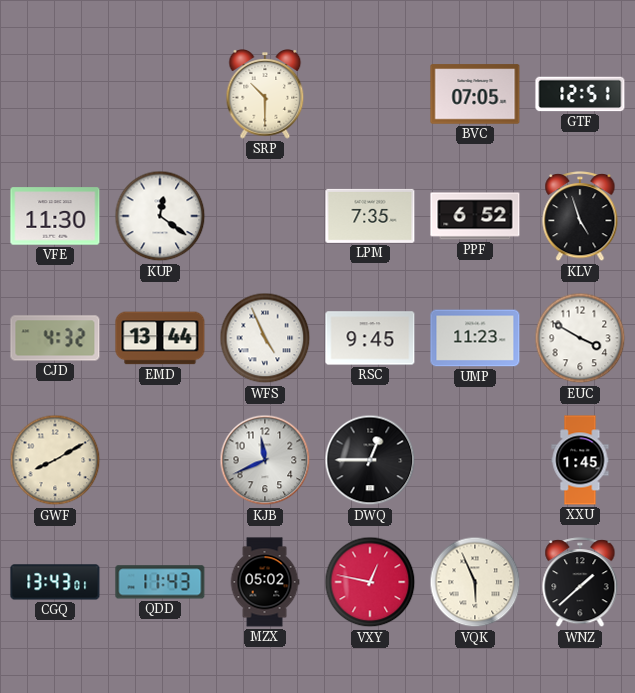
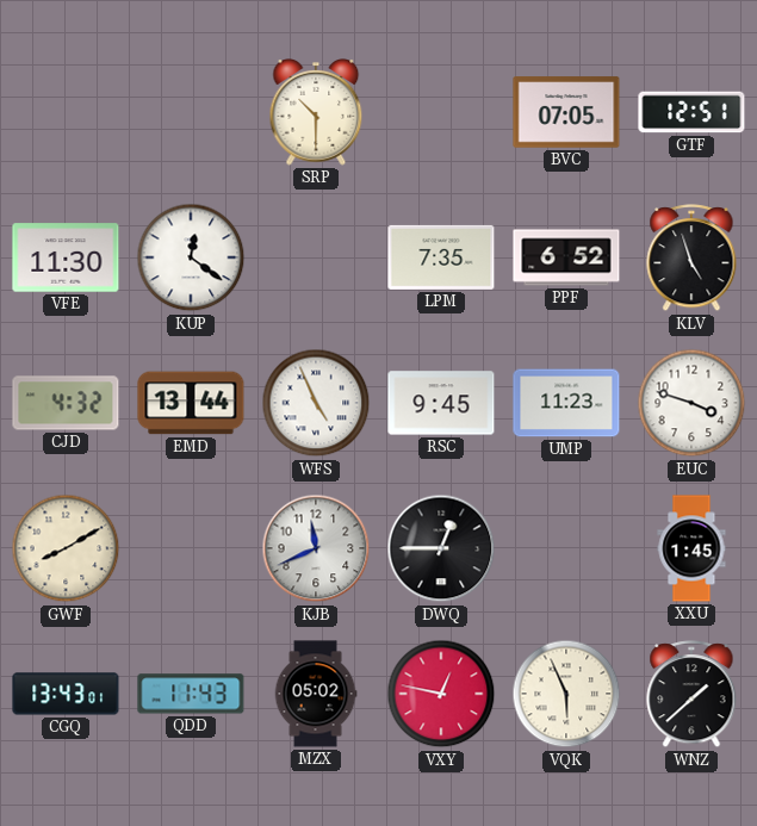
EUC: 3:50 -> 3:48 (691, 403)
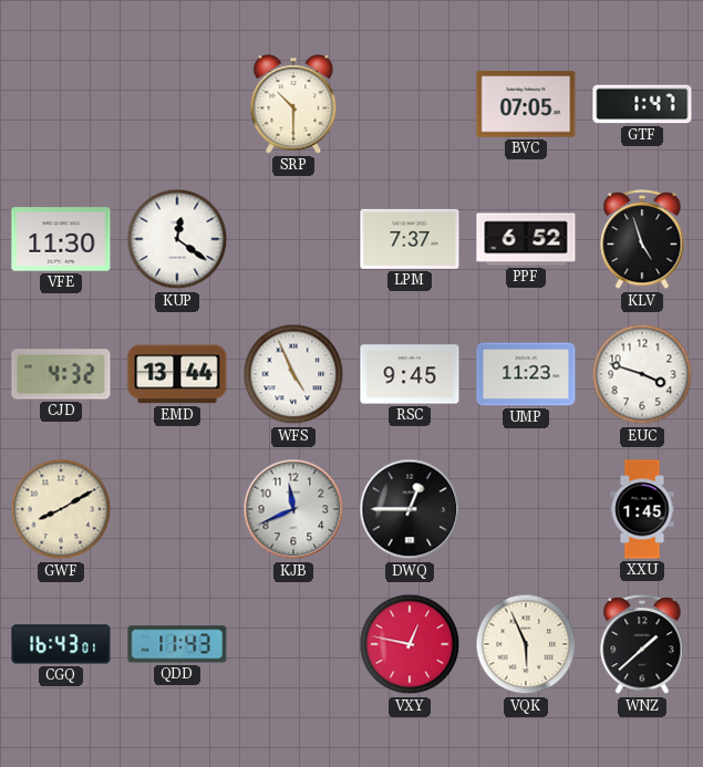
GTF: 12:51 -> 1:47 (642, 104)
LPM: 7:35 -> 7:37 (410, 239)
CGQ: 13:43 -> 16:43 (61, 644)
MZX: 05:02 -> none (316, 694)
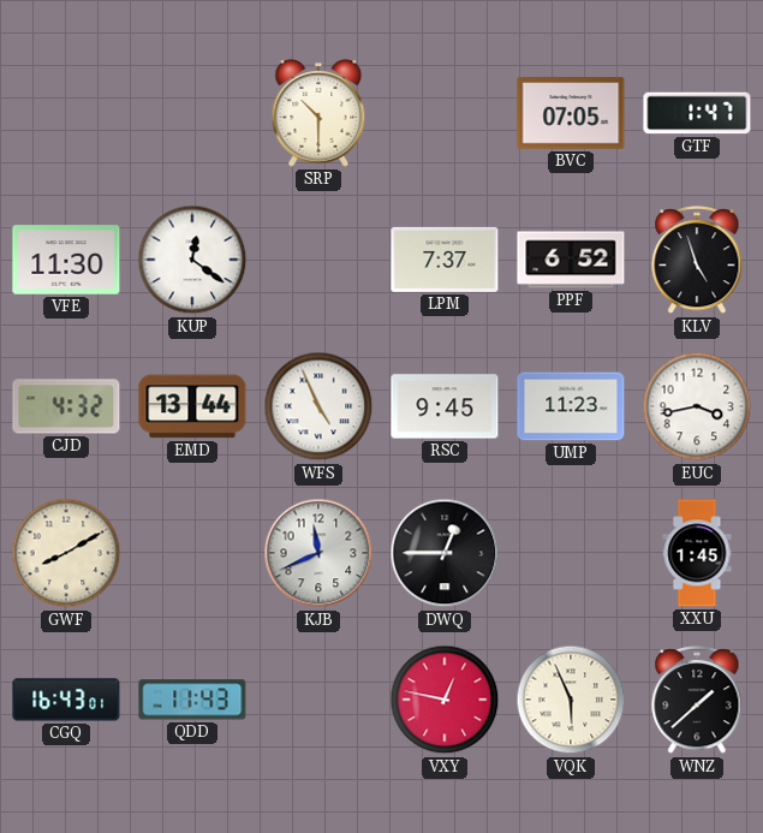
EUC: 3:48 -> 3:43 (697, 406)
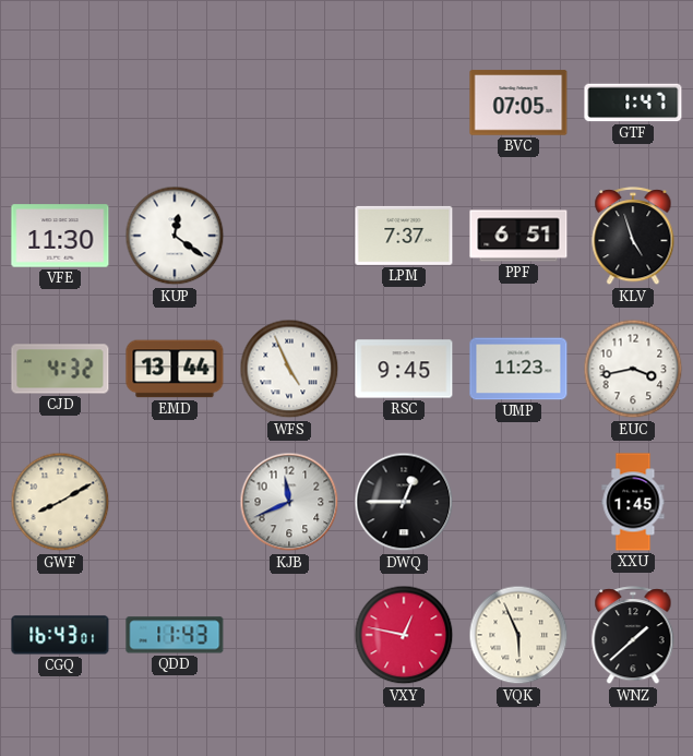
SRP: 10:30 -> none (318, 114)
PPF: 6:52 -> 6:51 (518, 236)
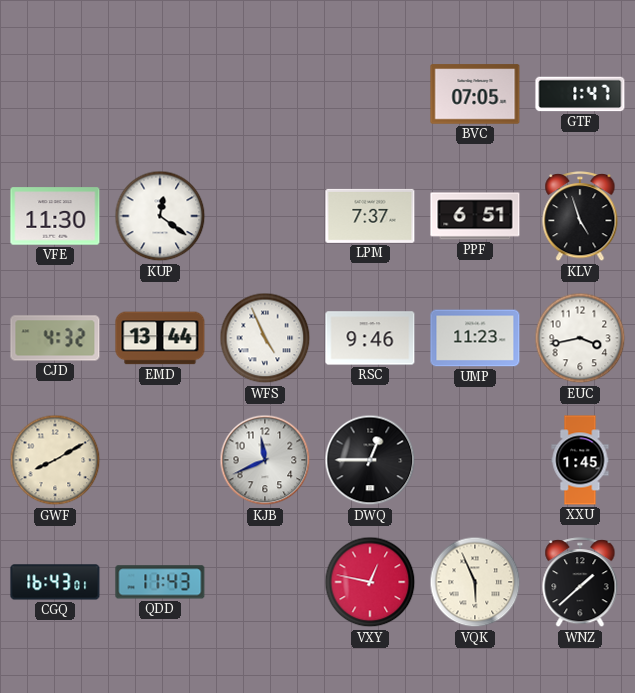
RSC: 9:45 -> 9:46 (370, 338)
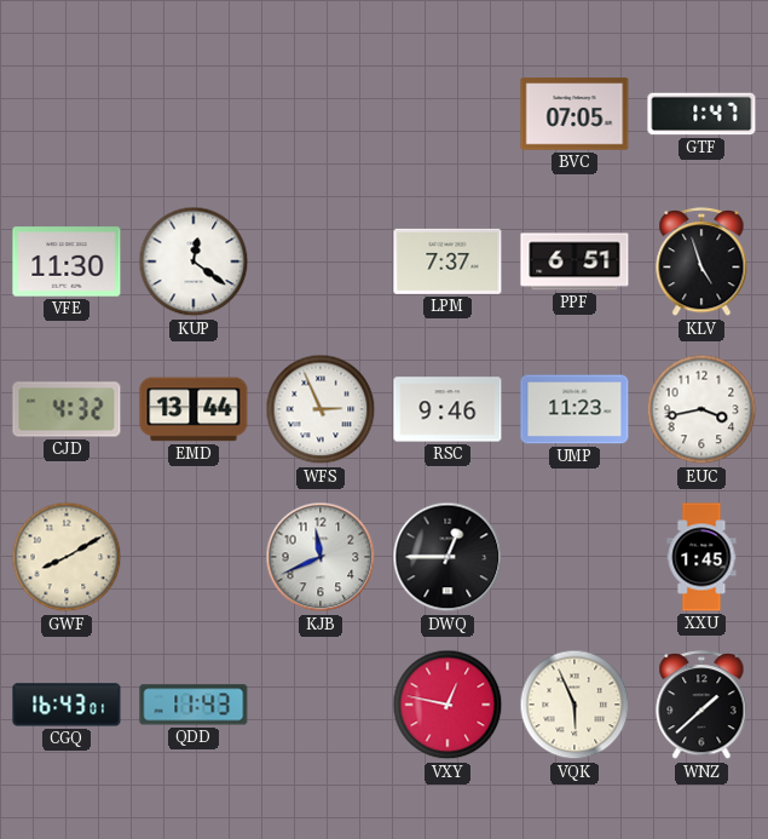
WFS: 4:56 -> 2:56 (321, 409)
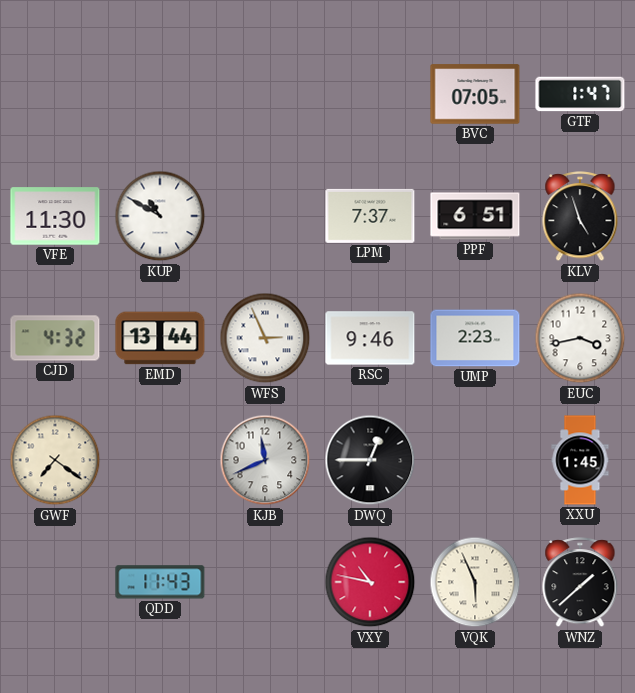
KUP: 12:21 -> 10:50 (160, 216)
UMP: 11:23 -> 2:23 (475, 338)
GWF: 8:10 -> 7:21 (55, 460)
CGQ: 16:43 -> none (67, 705)
VXY: 12:47 -> 10:47 (370, 582)
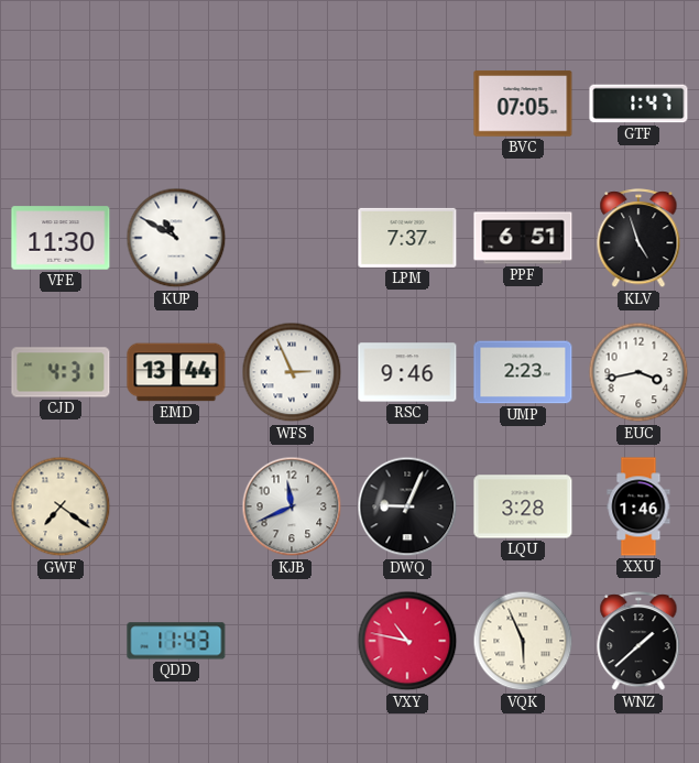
CJD: 4:32 -> 4:31 (61, 372)
DWQ: 12:45 -> 9:04 (407, 506)
LQU: none -> 3:28 (523, 506)
XXU: 1:45 -> 1:46 (638, 506)
